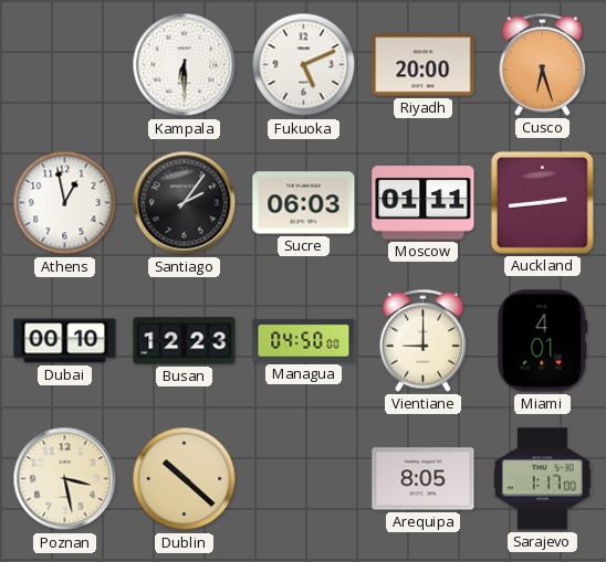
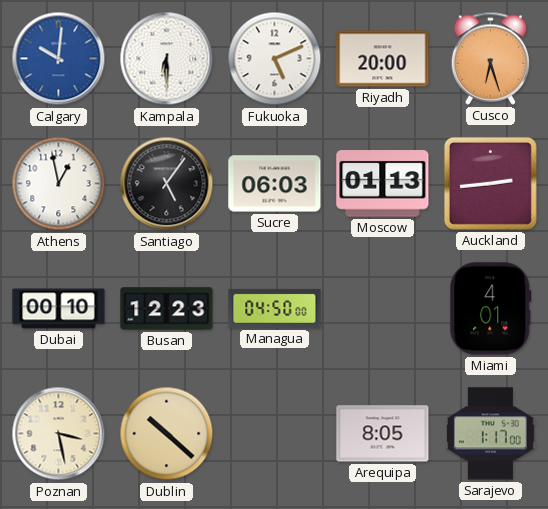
Calgary: none -> 10:01 (59, 59)
Santiago: 2:06 -> 5:06 (167, 184)
Moscow: 01:11 -> 01:13 (383, 184)
Vientiane: 9:00 -> none (424, 340)
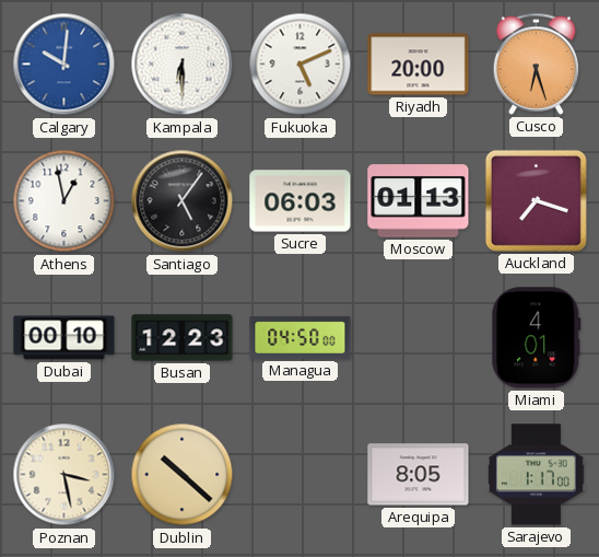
Auckland: 2:44 -> 7:18 (536, 200)
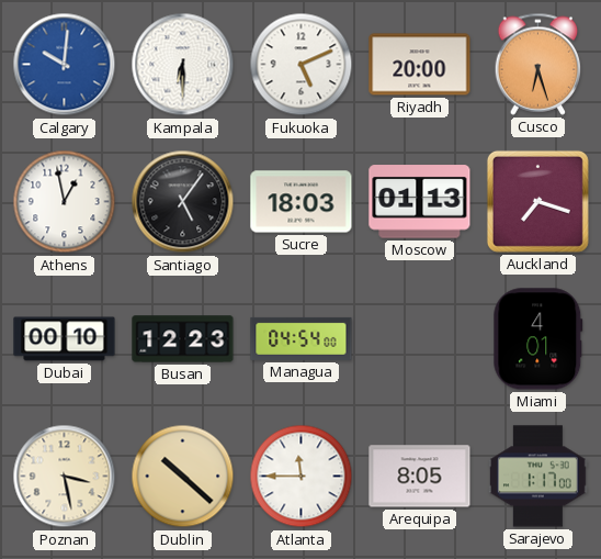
Sucre: 06:03 -> 18:03 (302, 202)
Managua: 04:50 -> 04:54 (302, 338)
Atlanta: none -> 11:45 (302, 477)
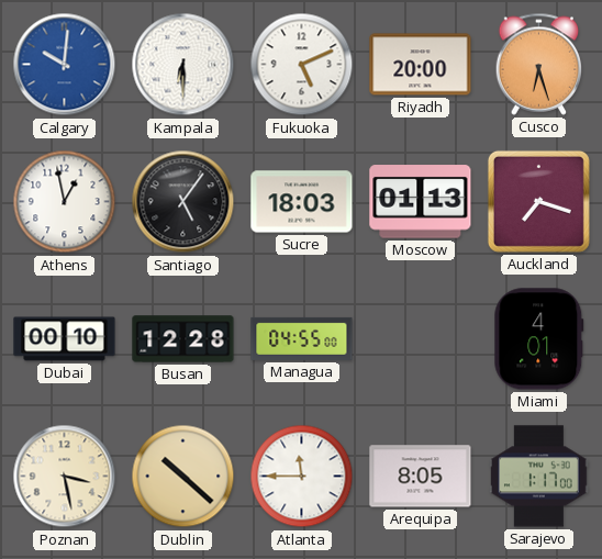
Busan: 12:23 -> 12:28 (183, 339)
Managua: 04:54 -> 04:55 (302, 338)
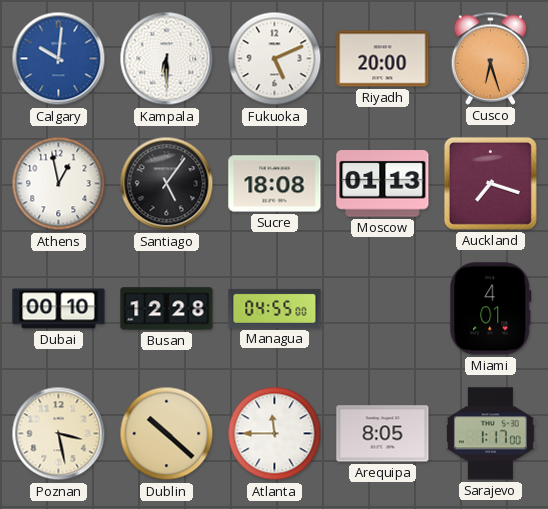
Sucre: 18:03 -> 18:08 (275, 184)
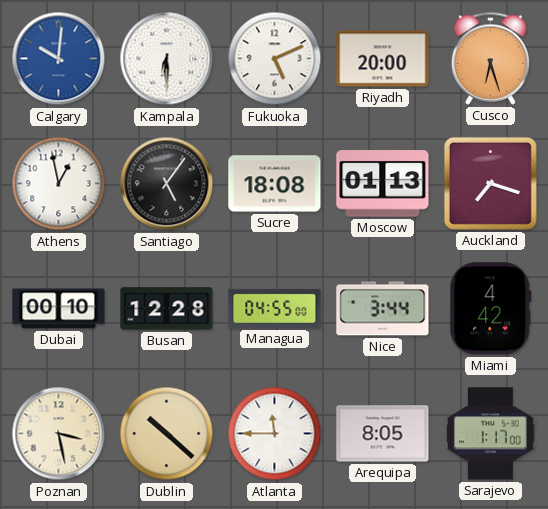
Nice: none -> 3:44 (383, 309)
Miami: 4:01 -> 4:42 (491, 309)
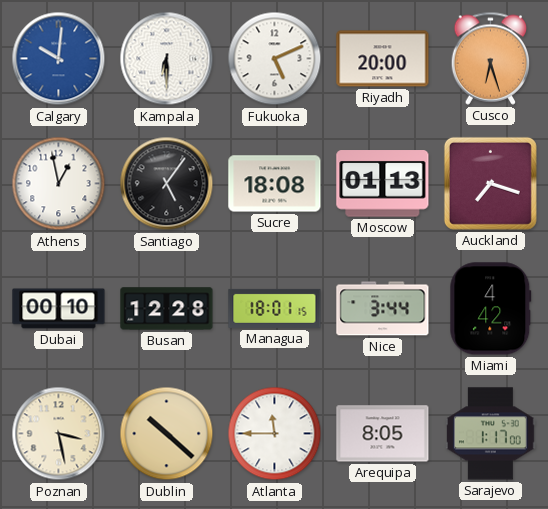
Managua: 04:55 -> 18:01 (275, 308)
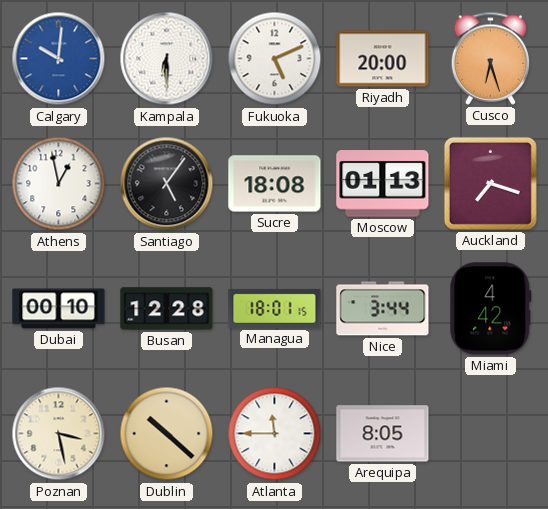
Sarajevo: 1:17 -> none (491, 434)
